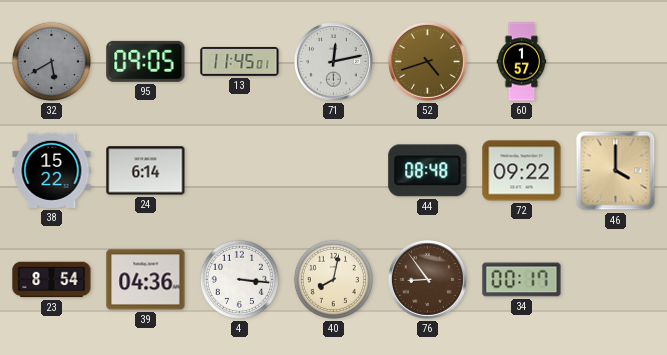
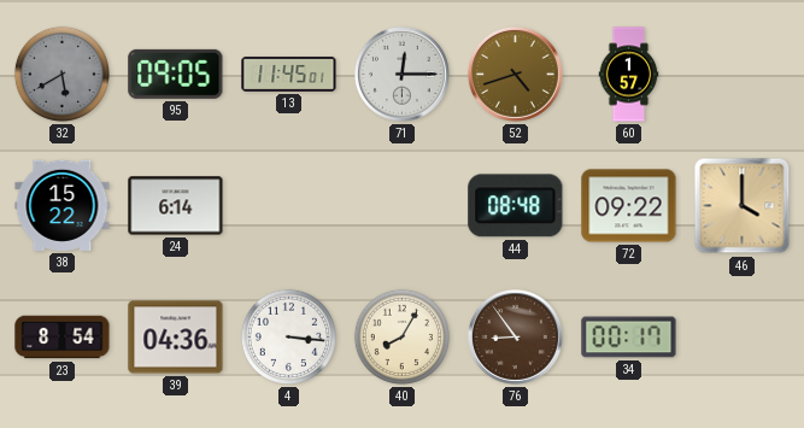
71: 12:13 -> 12:15 (401, 74)
40: 8:02 -> 8:05 (401, 336)
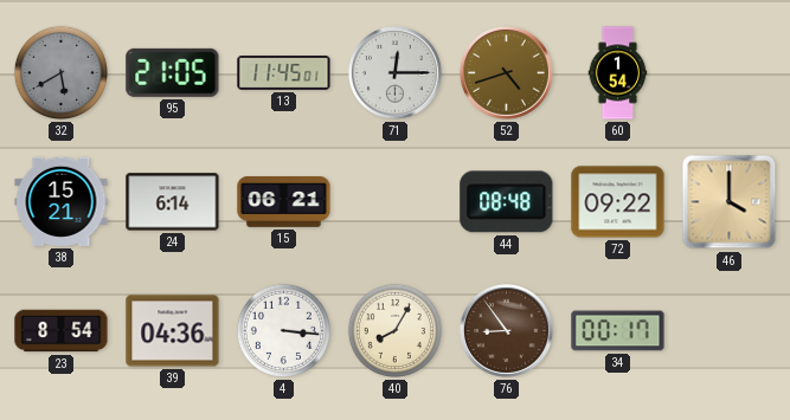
95: 09:05 -> 21:05 (173, 72)
60: 1:57 -> 1:54 (618, 73)
38: 15:22 -> 15:21 (62, 201)
15: none -> 06:21 (284, 202)
